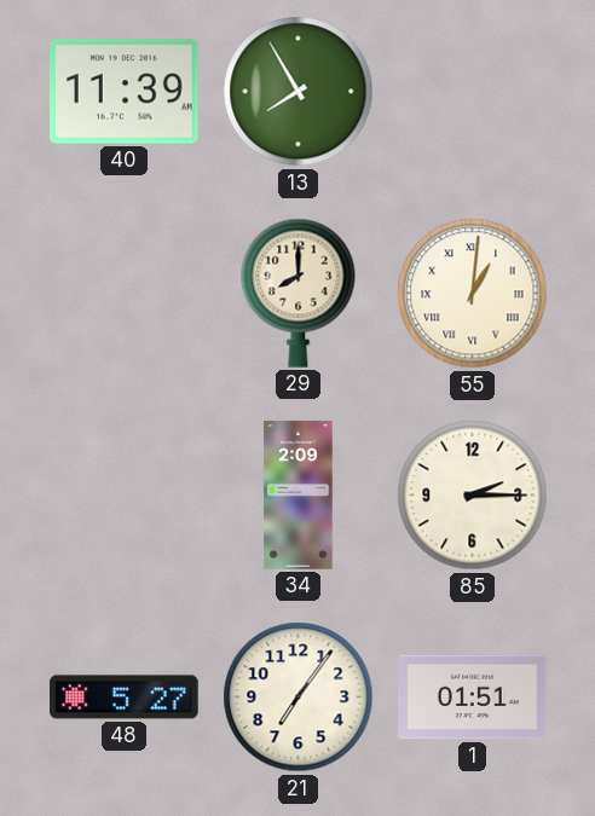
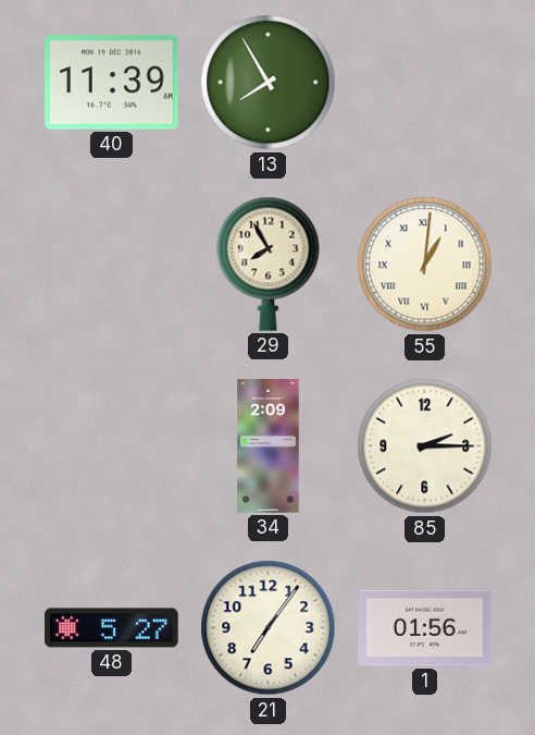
29: 8:00 -> 7:55 (269, 264)
1: 01:51 -> 01:56 (425, 628)
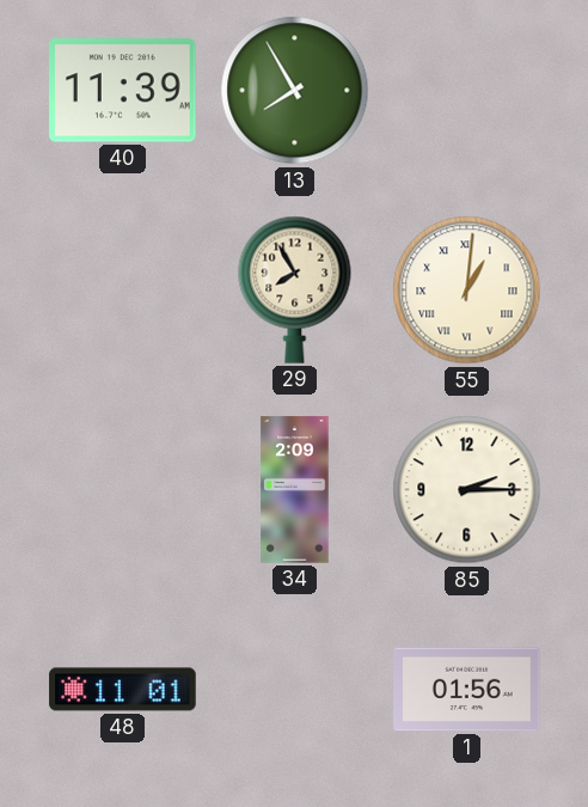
48: 5:27 -> 11:01 (123, 690)
21: 7:06 -> none (269, 628)
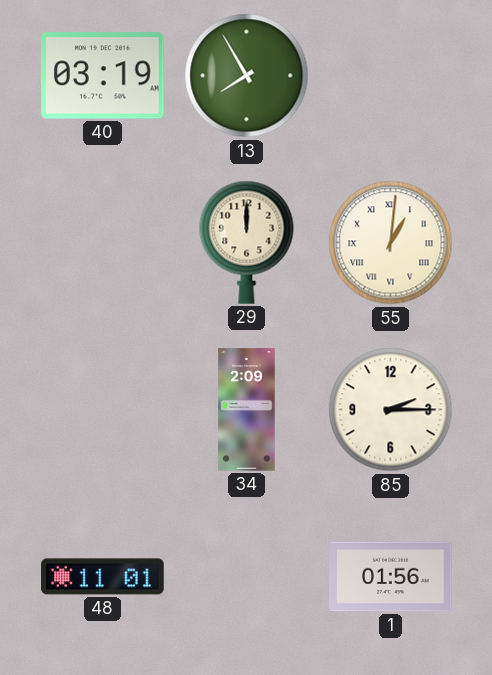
40: 11:39 -> 03:19 (103, 76)
29: 7:55 -> 12:00 (247, 242)
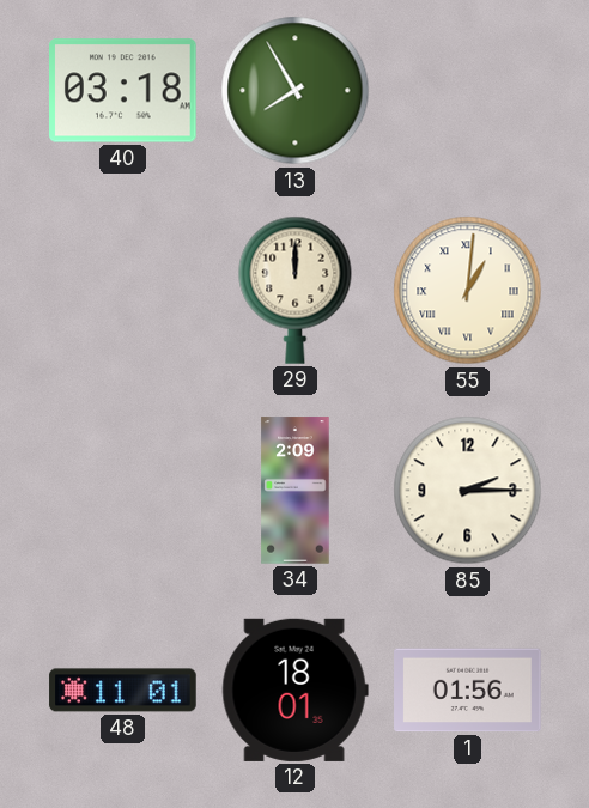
40: 03:19 -> 03:18 (123, 91)
12: none -> 18:01 (294, 689)
